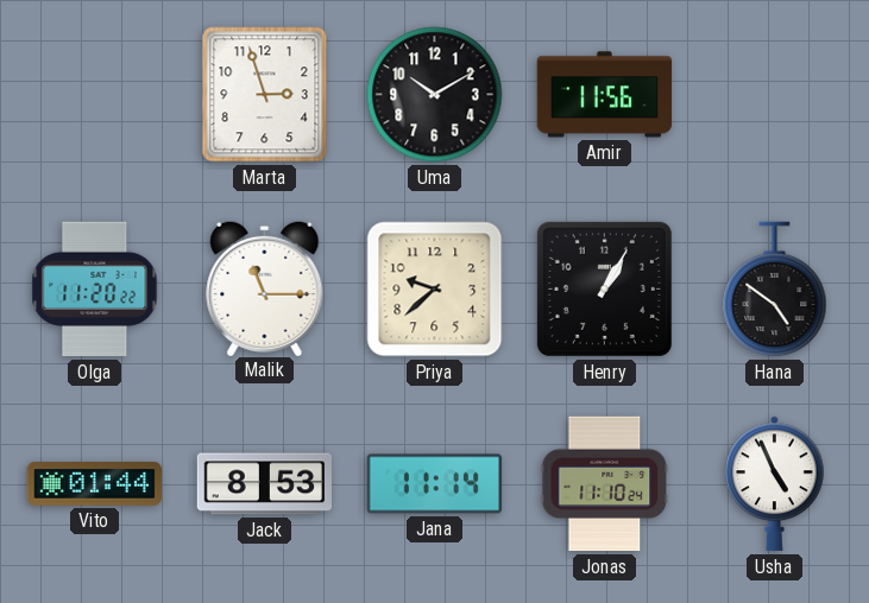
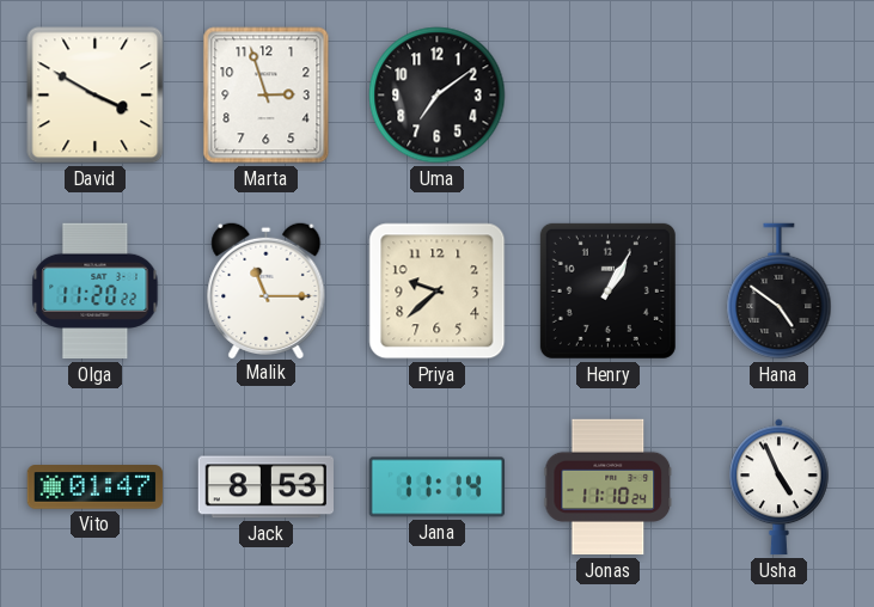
David: none -> 3:50 (96, 96)
Uma: 10:10 -> 7:09 (438, 96)
Amir: 11:56 -> none (605, 95)
Vito: 01:44 -> 01:47 (96, 488)
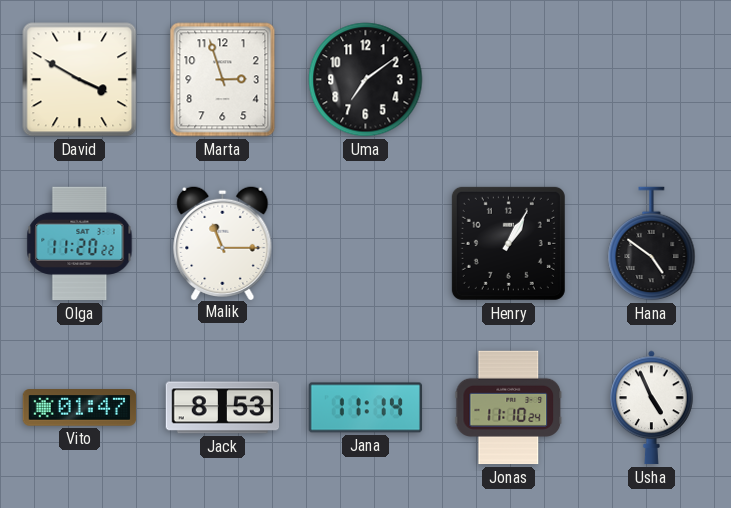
Priya: 9:38 -> none (438, 292)
